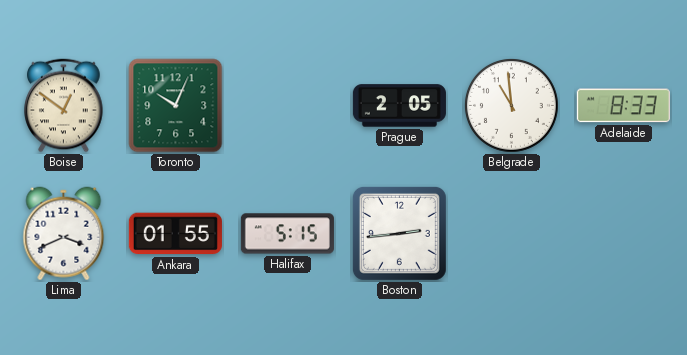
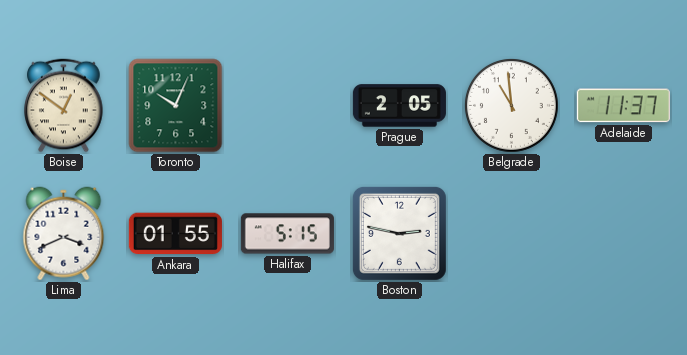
Adelaide: 8:33 -> 11:37 (623, 106)
Boston: 2:44 -> 2:47 (399, 233)
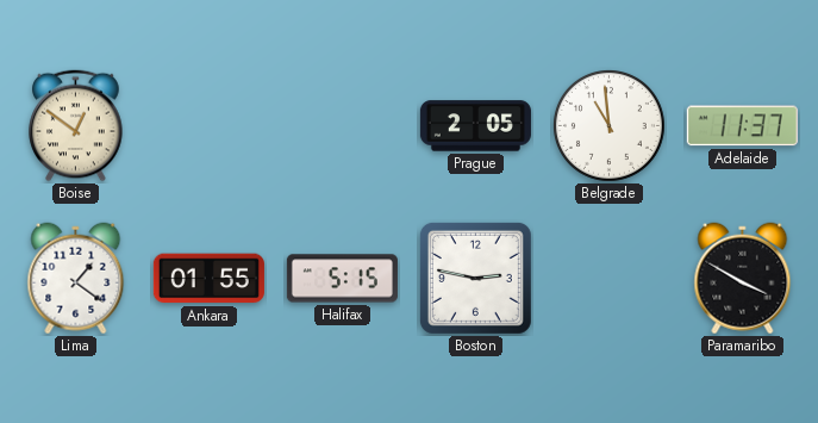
Toronto: 10:04 -> none (176, 106)
Lima: 3:41 -> 1:21 (76, 279)
Paramaribo: none -> 3:50 (743, 279)
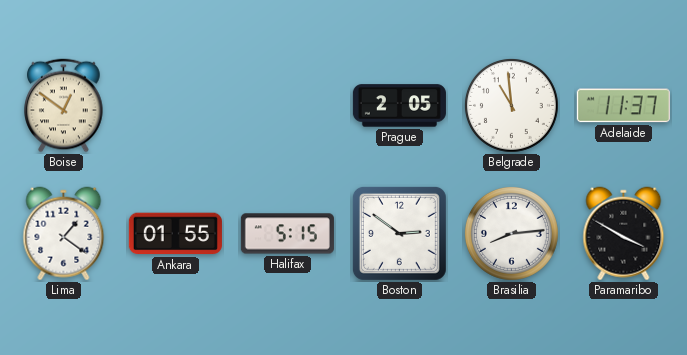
Boston: 2:47 -> 2:51 (399, 233)
Brasilia: none -> 8:14 (511, 233)
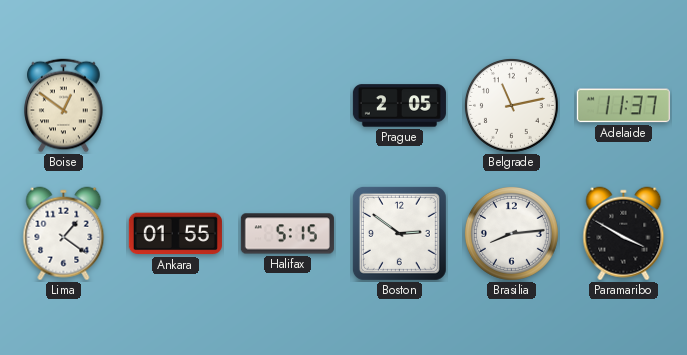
Belgrade: 10:59 -> 11:13 (511, 105)
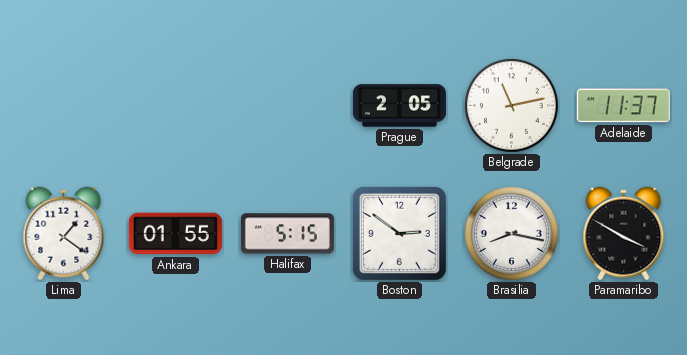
Boise: 12:51 -> none (64, 106)
Brasilia: 8:14 -> 8:17 (511, 233)
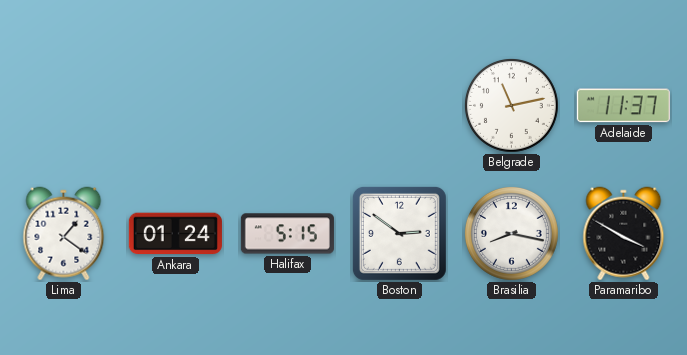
Prague: 2:05 -> none (399, 106)
Ankara: 01:55 -> 01:24 (175, 234)
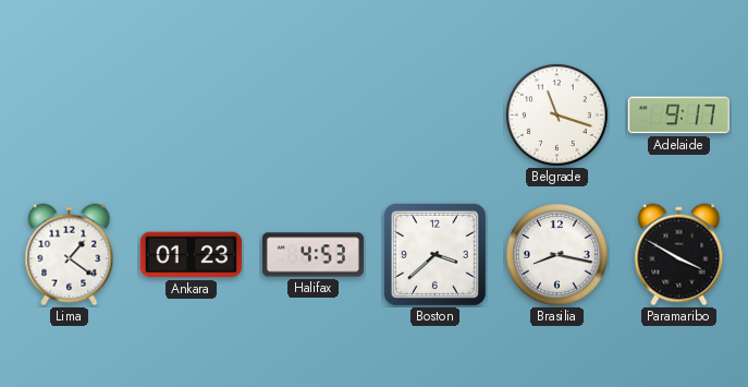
Belgrade: 11:13 -> 11:18 (556, 114)
Adelaide: 11:37 -> 9:17 (678, 116)
Ankara: 01:24 -> 01:23 (191, 255)
Halifax: 5:15 -> 4:53 (312, 255)
Boston: 2:51 -> 3:38 (434, 254)
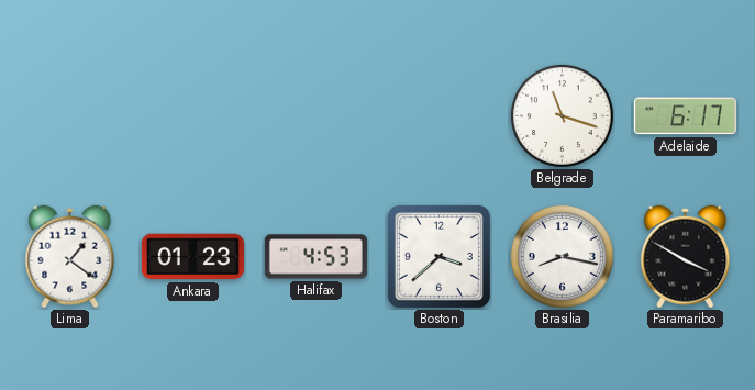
Adelaide: 9:17 -> 6:17 (685, 116)
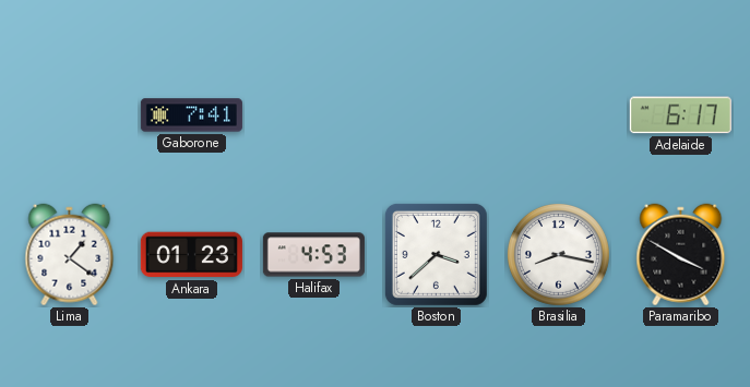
Gaborone: none -> 7:41 (191, 116)
Belgrade: 11:18 -> none (562, 115)
